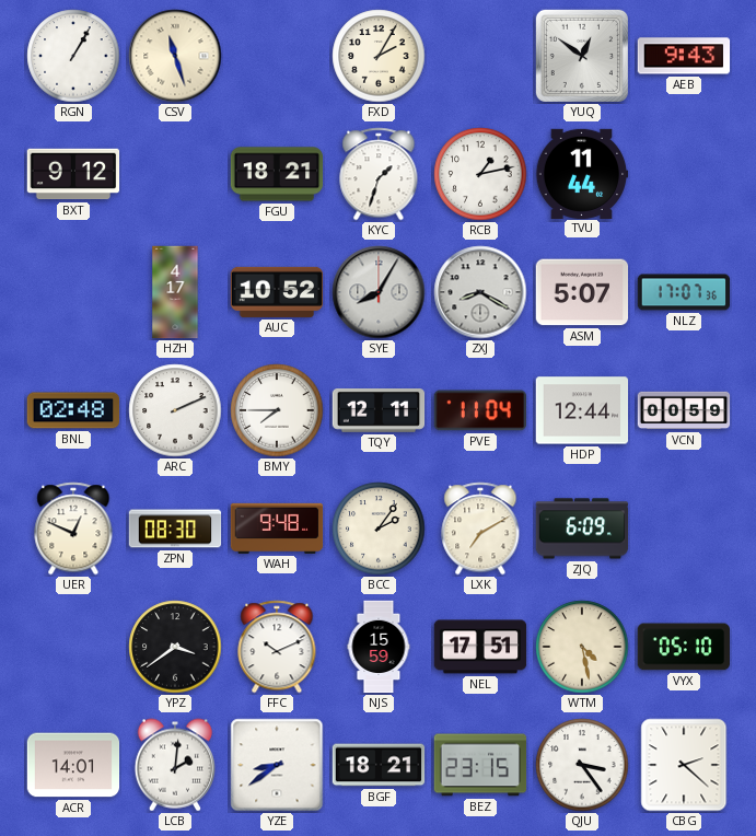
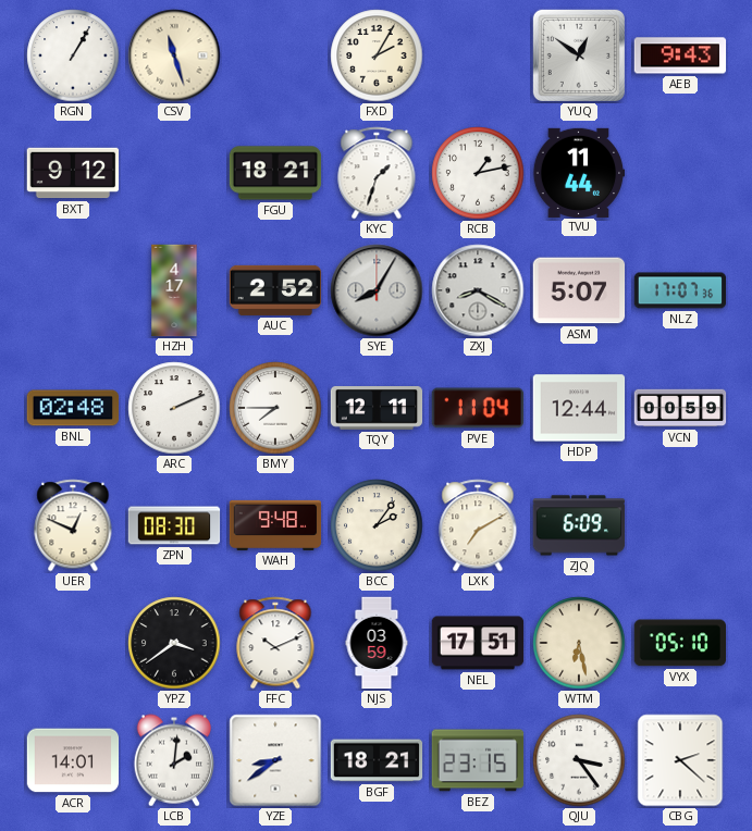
AUC: 10:52 -> 2:52 (275, 290)
NJS: 15:59 -> 03:59 (377, 643)
WTM: 4:28 -> 6:28 (579, 643)
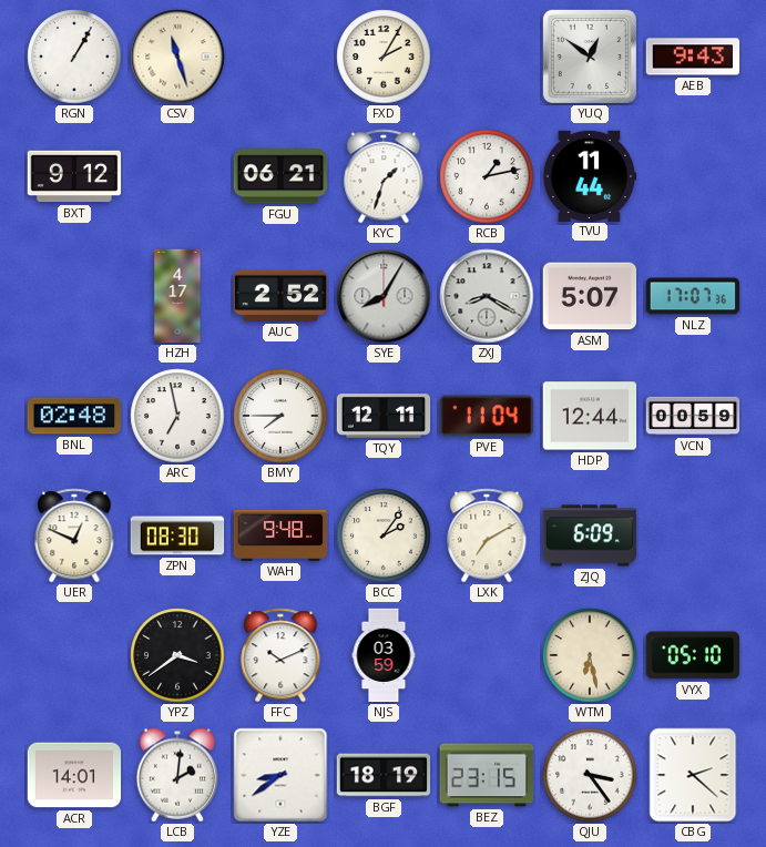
FGU: 18:21 -> 06:21 (280, 176)
ARC: 2:11 -> 6:58 (177, 416)
NEL: 17:51 -> none (478, 643)
BGF: 18:21 -> 18:19 (384, 775)
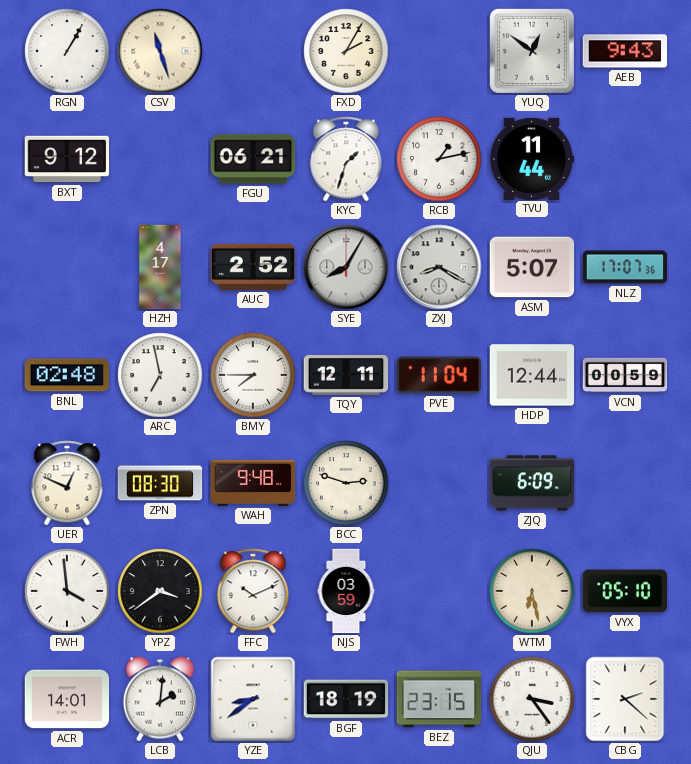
BCC: 2:06 -> 2:48 (346, 483)
LXK: 7:10 -> none (487, 535)
FWH: none -> 3:59 (67, 591)
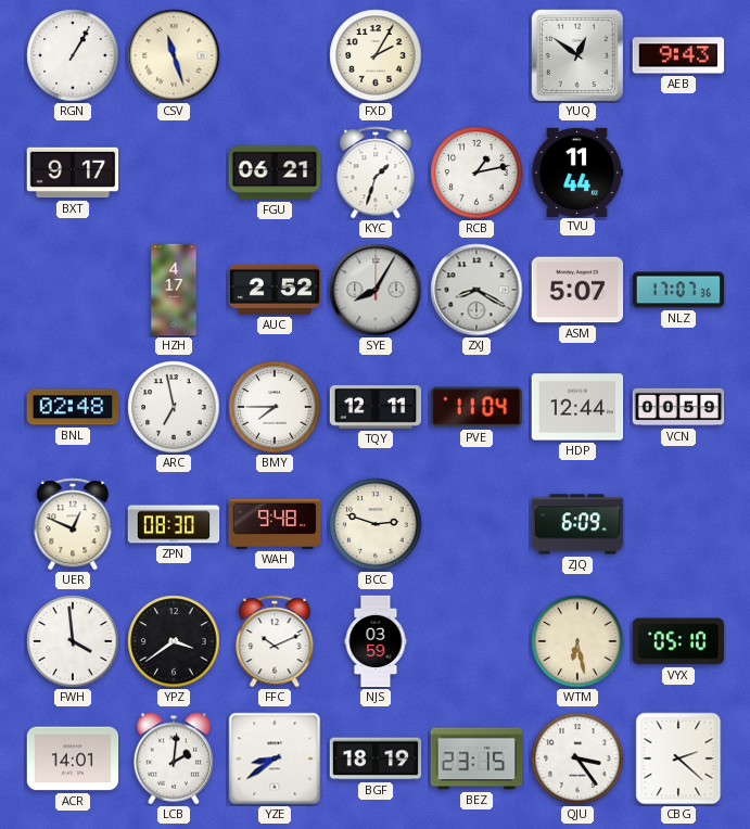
BXT: 9:12 -> 9:17 (73, 173)
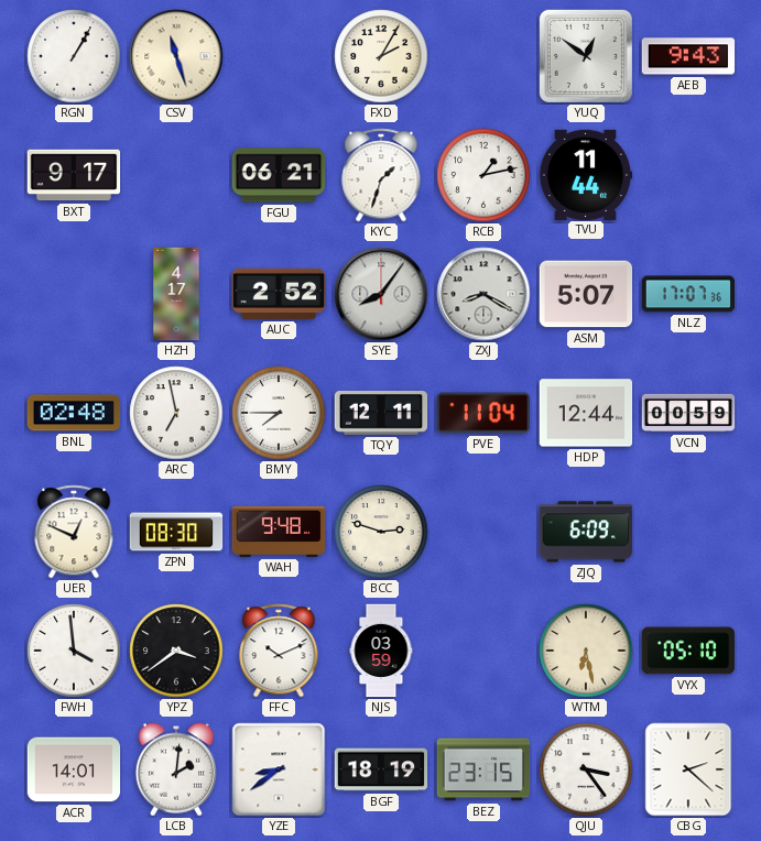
SYE: 8:05 -> 8:06 (381, 294)
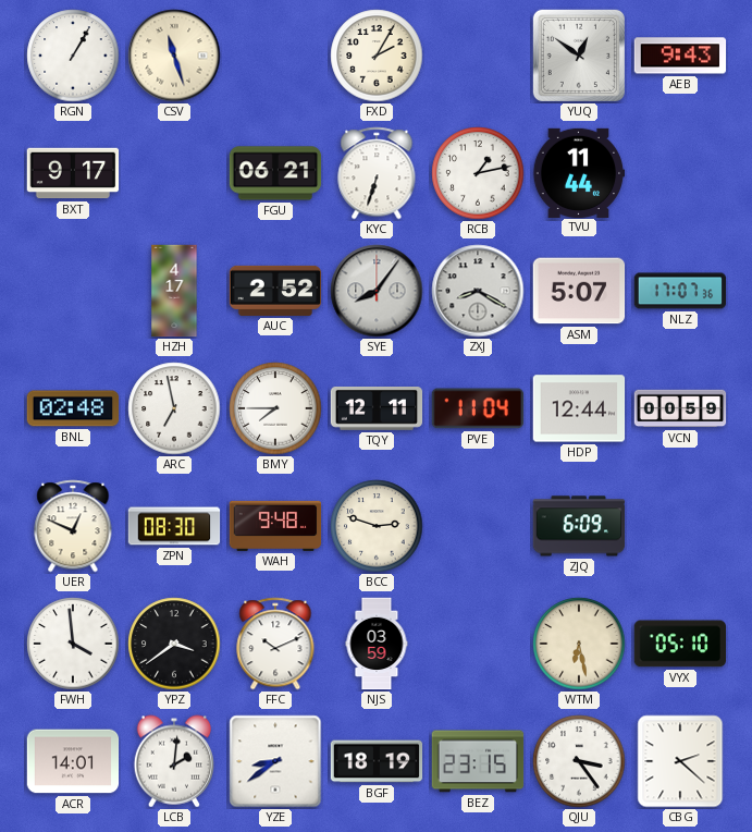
KYC: 1:33 -> 6:33 (377, 173)
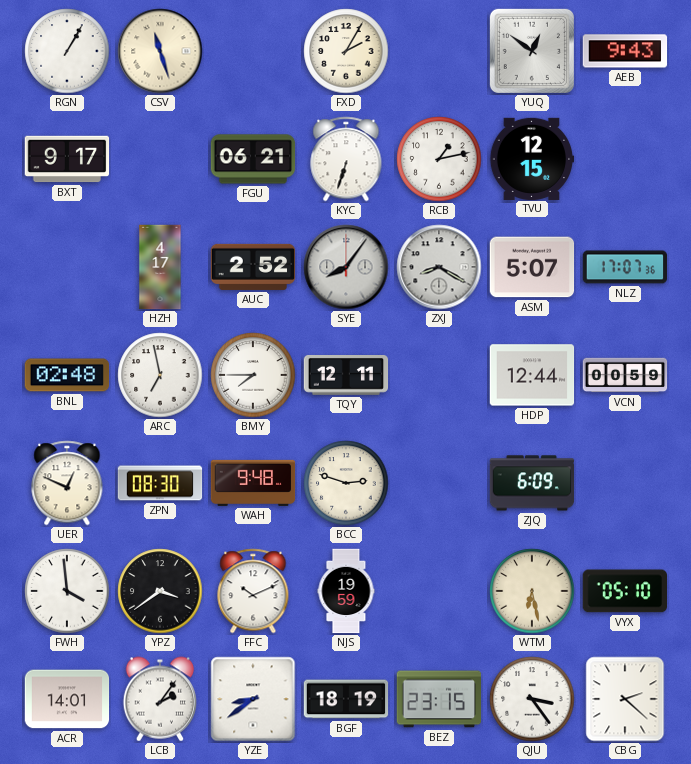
TVU: 11:44 -> 12:15 (532, 158)
PVE: 11:04 -> none (477, 408)
NJS: 03:59 -> 19:59 (346, 591)
LCB: 2:01 -> 2:06 (159, 699)
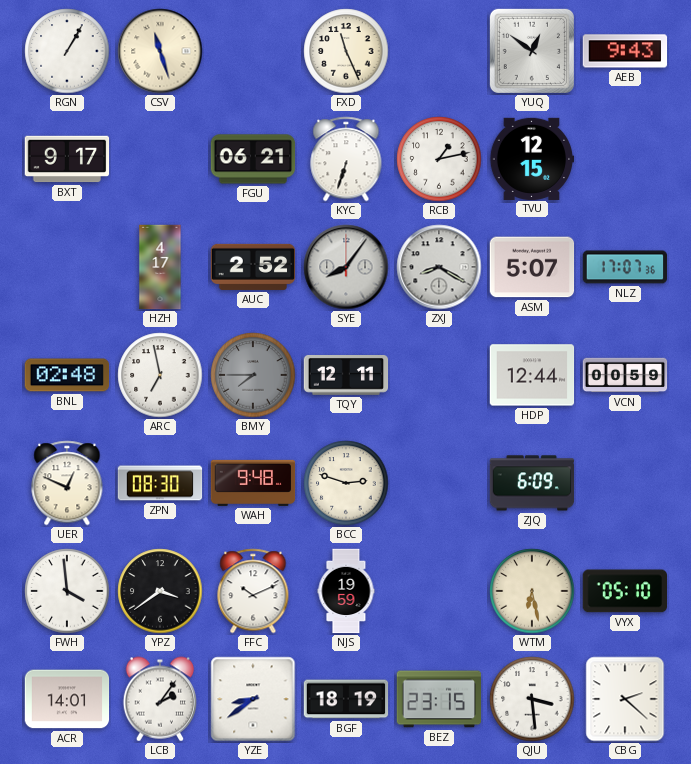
FXD: 2:05 -> 11:26 (346, 51)
BMY dial: white -> grey (253, 375)
QJU: 3:24 -> 3:29 (532, 699)
